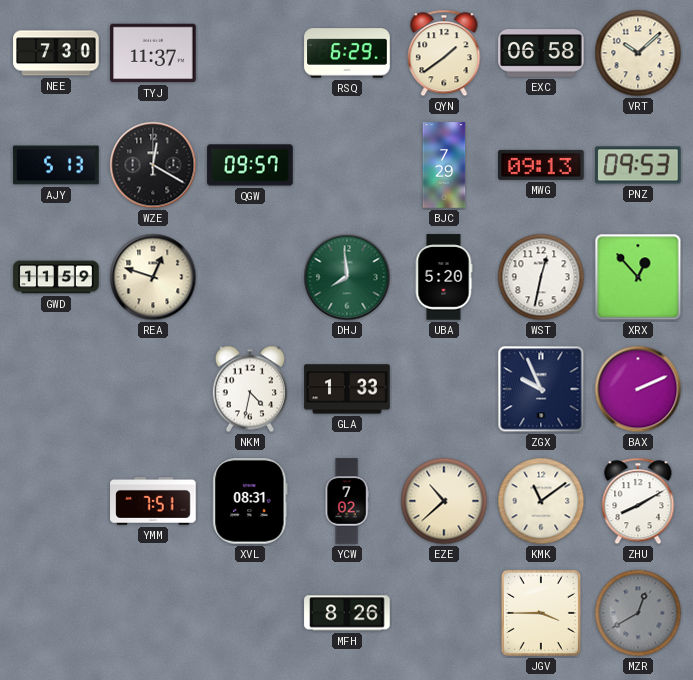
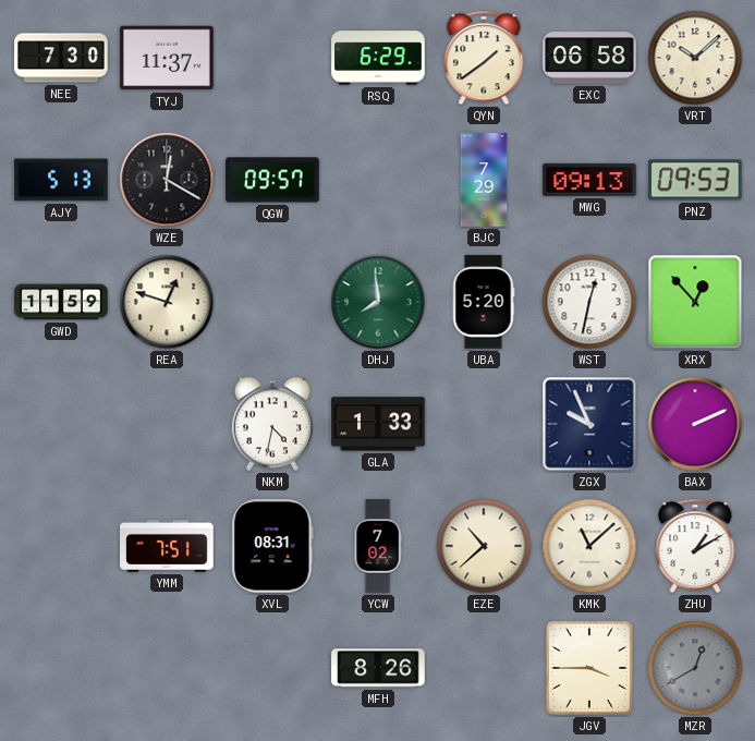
KMK: 11:09 -> 11:08 (589, 546)
ZHU: 8:10 -> 1:10 (695, 546)
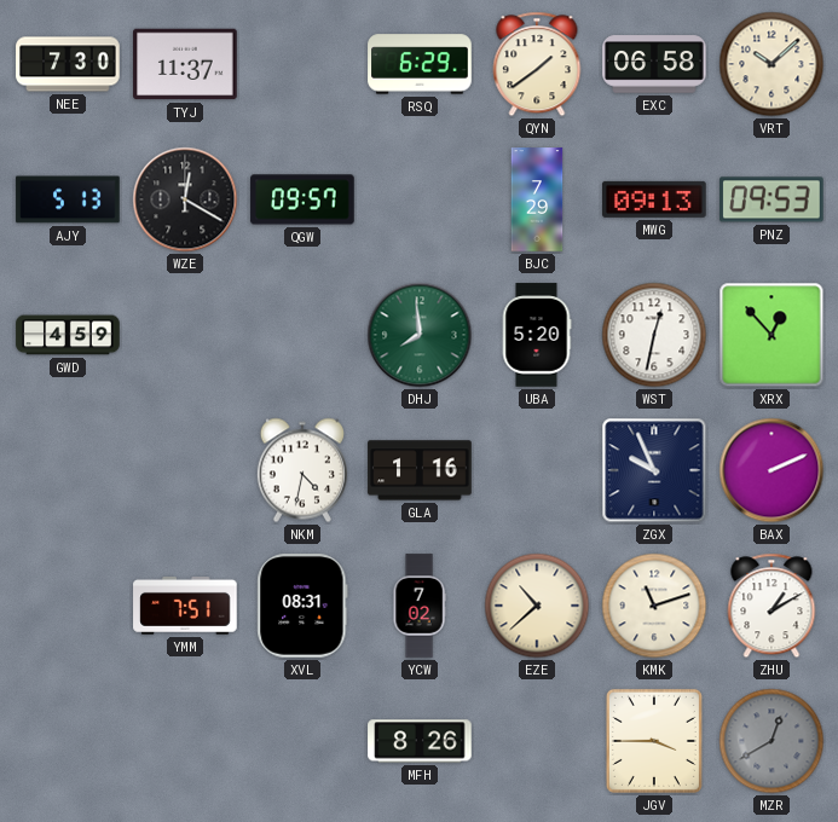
GWD: 11:59 -> 4:59 (68, 335)
REA: 12:48 -> none (167, 302)
GLA: 1:33 -> 1:16 (420, 470)
KMK: 11:08 -> 11:12 (654, 606)
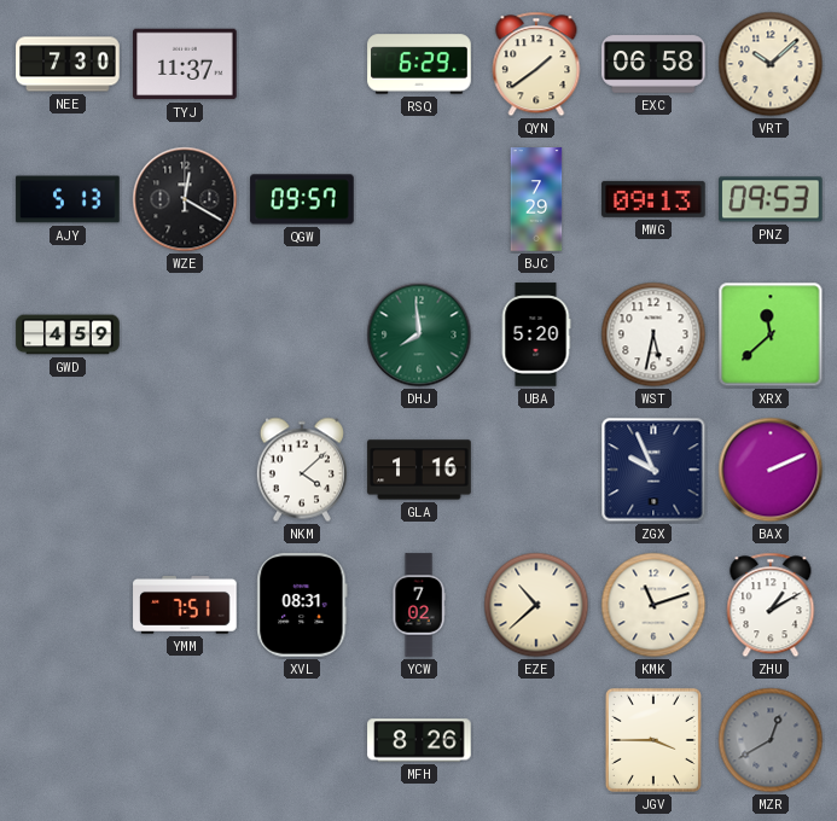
WST: 12:32 -> 5:32 (653, 334)
XRX: 12:53 -> 11:38 (771, 334)
NKM: 4:32 -> 4:08 (302, 470)
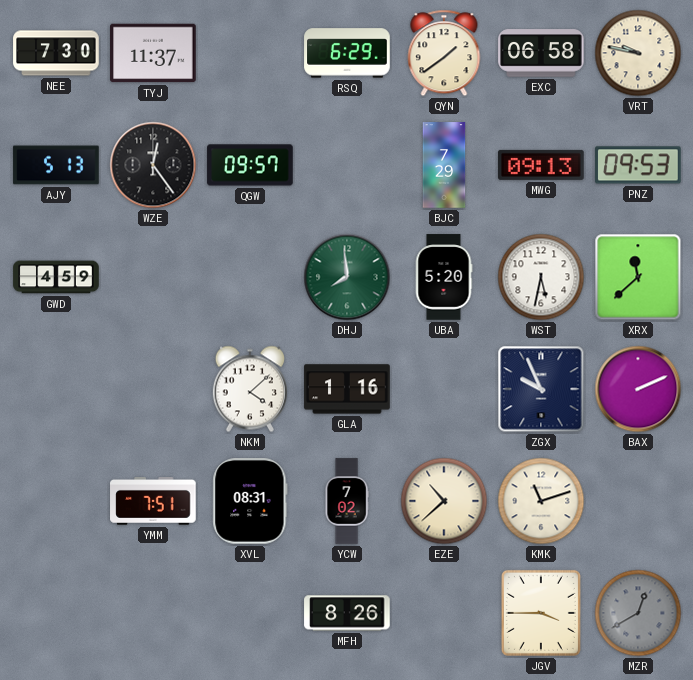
VRT: 10:08 -> 9:47 (638, 53)
WZE: 12:20 -> 12:24 (153, 165)
ZHU: 1:10 -> none (771, 605)
